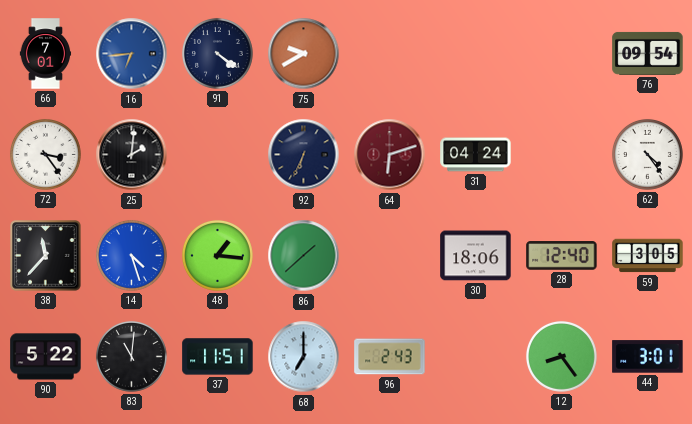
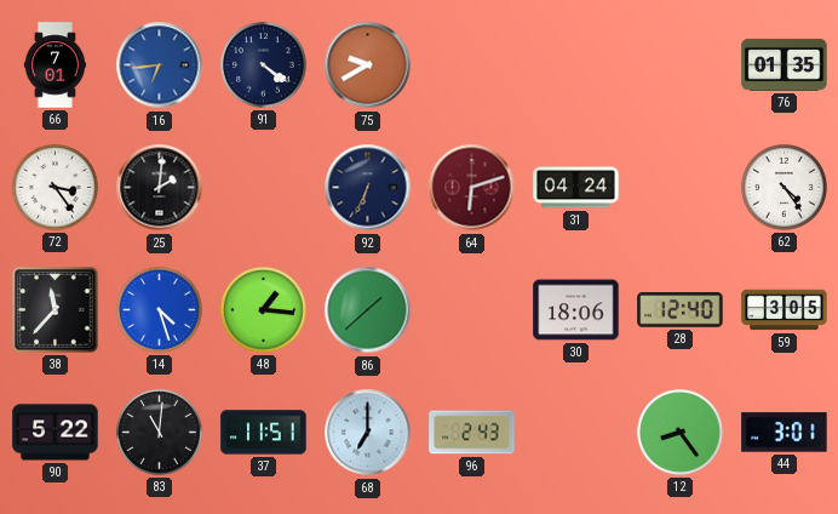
76: 09:54 -> 01:35 (785, 64)
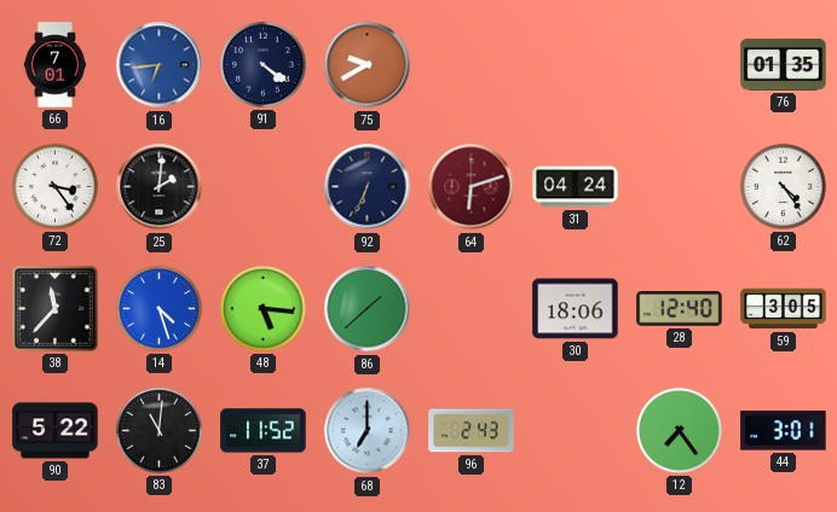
48: 1:16 -> 5:16 (262, 308)
37: 11:51 -> 11:52 (264, 431)
12: 8:24 -> 7:24 (679, 430)
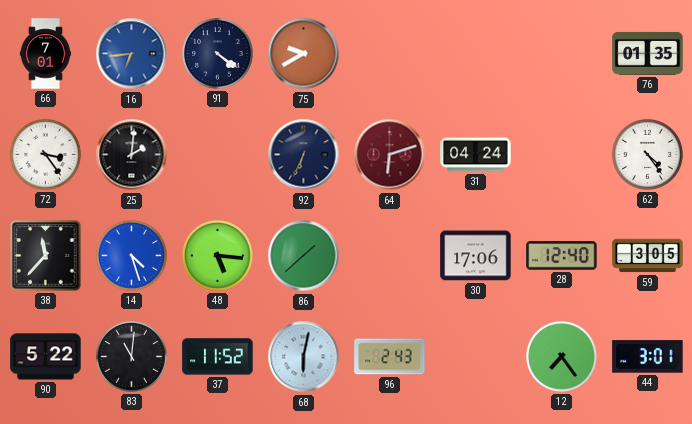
30: 18:06 -> 17:06 (476, 256)
68: 7:00 -> 6:02 (304, 357)
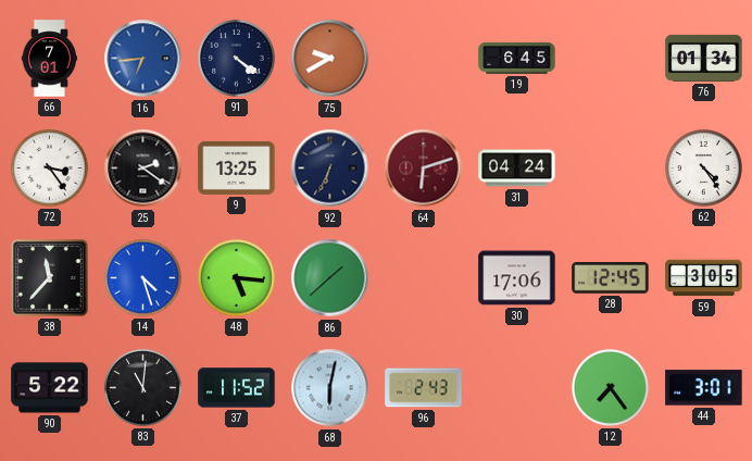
19: none -> 6:45 (517, 58)
76: 01:35 -> 01:34 (704, 58)
25: 2:01 -> 2:21 (143, 169)
9: none -> 13:25 (237, 167)
28: 12:40 -> 12:45 (611, 278)
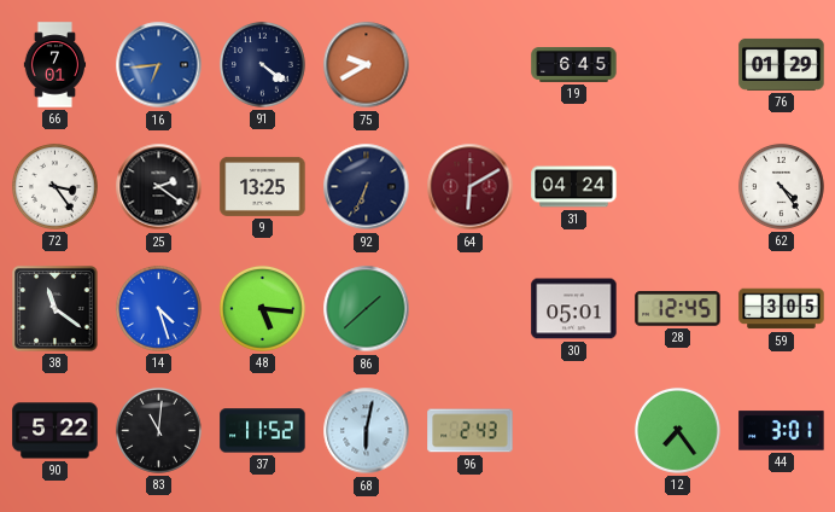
76: 01:34 -> 01:29 (782, 64)
64: 6:12 -> 6:10 (471, 187)
38: 11:37 -> 11:21 (56, 309)
30: 17:06 -> 05:01 (574, 309)
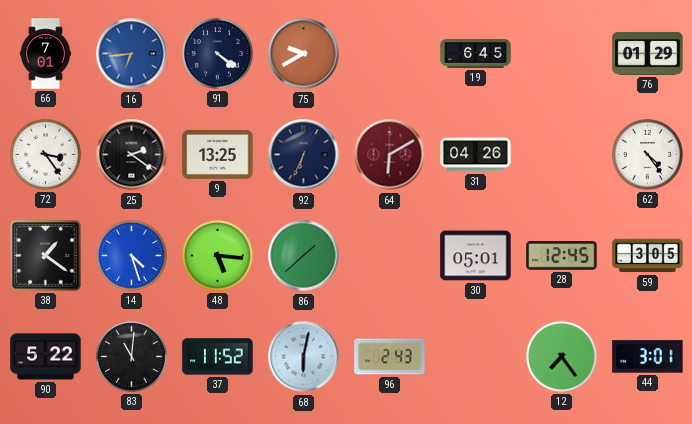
31: 04:24 -> 04:26 (476, 155)
38: 11:21 -> 1:21 (46, 256)
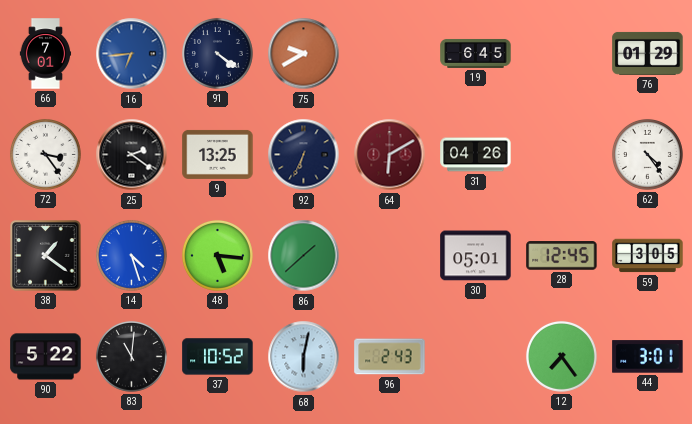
37: 11:52 -> 10:52 (218, 357)
